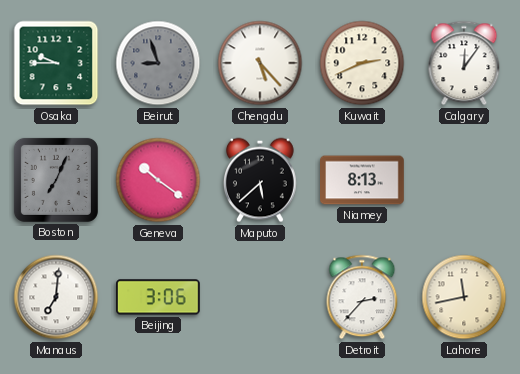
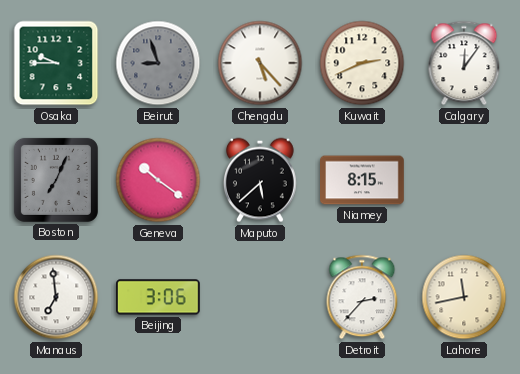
Niamey: 8:13 -> 8:15 (362, 180)
Manaus: 7:01 -> 6:59 (56, 297)
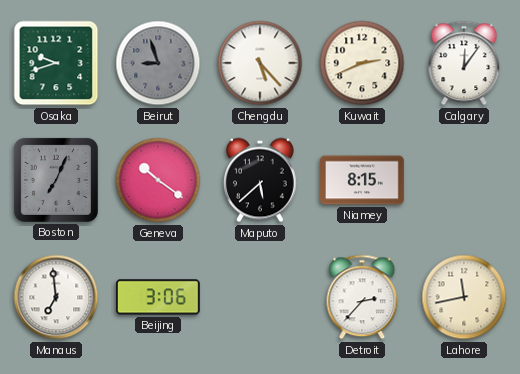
Osaka: 9:45 -> 9:42 (56, 63)
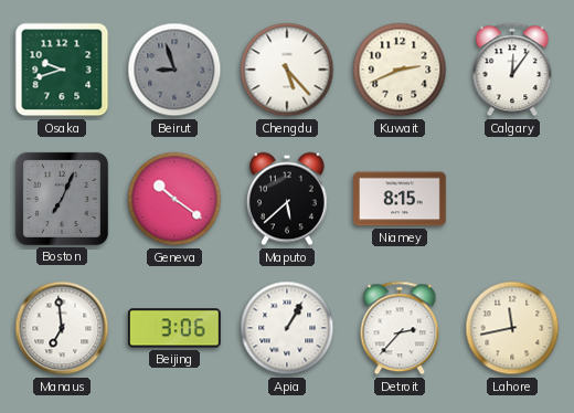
Apia: none -> 1:05 (287, 328)
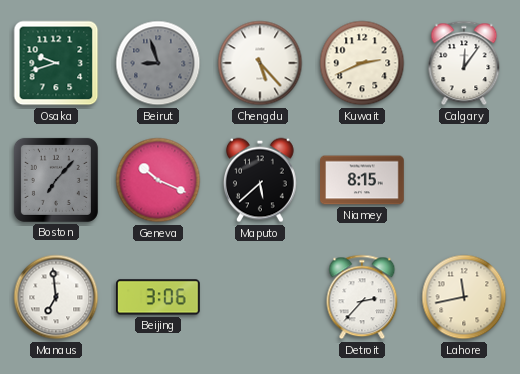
Boston: 7:04 -> 7:07 (56, 180)
Geneva: 10:21 -> 10:19 (158, 180)
Apia: 1:05 -> none (287, 328)
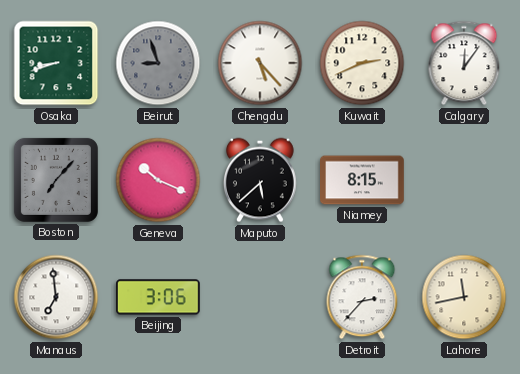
Osaka: 9:42 -> 8:42 (56, 63)
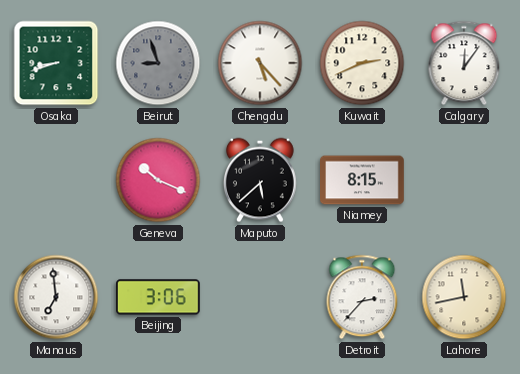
Boston: 7:07 -> none (56, 180)
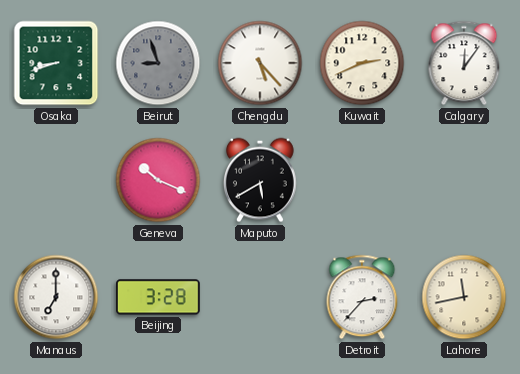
Maputo: 5:38 -> 5:40 (261, 180)
Niamey: 8:15 -> none (362, 180)
Manaus: 6:59 -> 7:00 (56, 297)
Beijing: 3:06 -> 3:28 (159, 297)
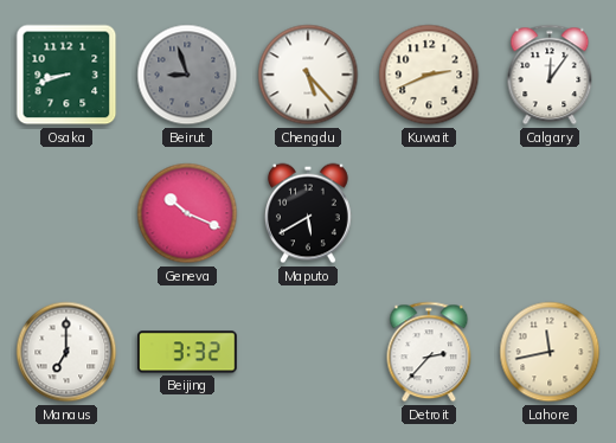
Beijing: 3:28 -> 3:32 (188, 352)
